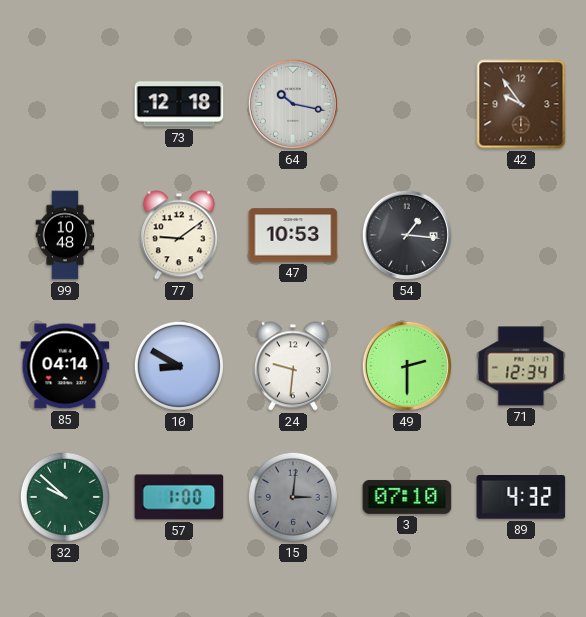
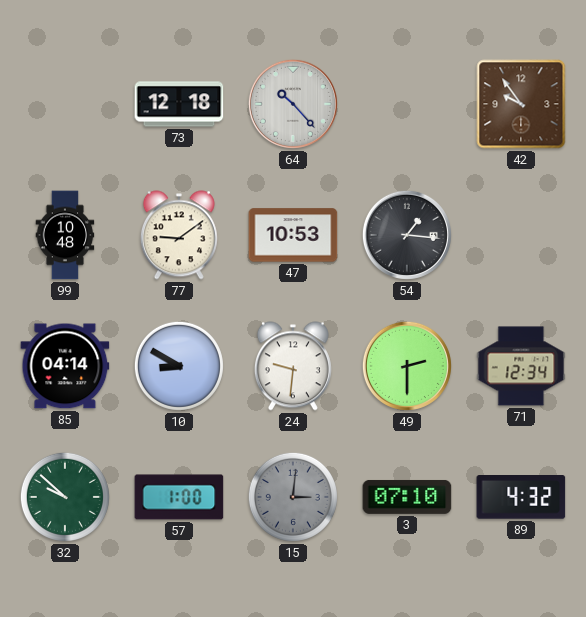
64: 10:17 -> 10:23 (293, 104)
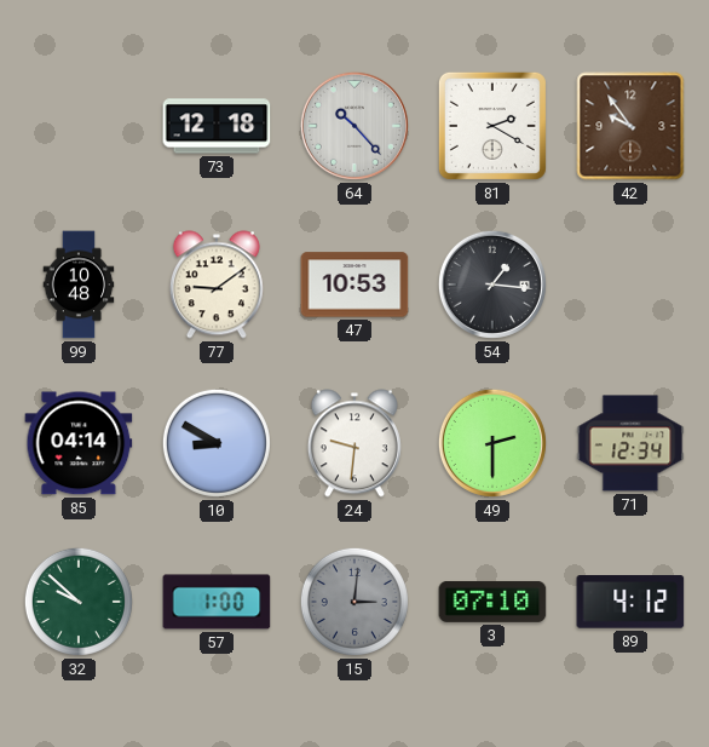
81: none -> 2:20 (492, 126)
89: 4:32 -> 4:12 (630, 602)
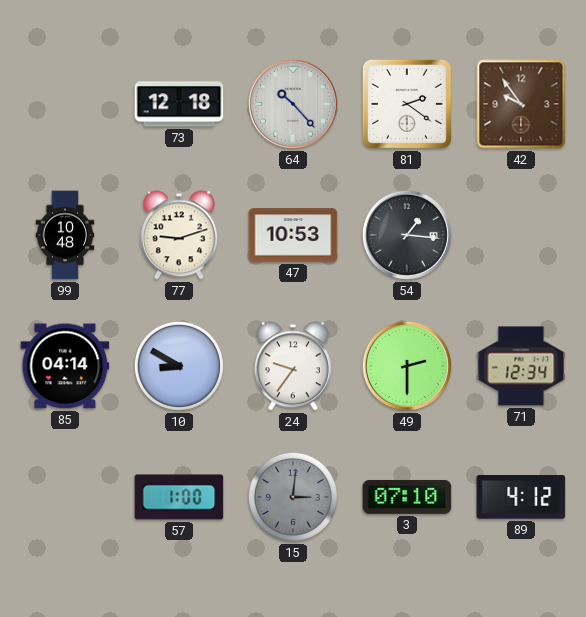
81: 2:20 -> 2:21 (407, 104)
77: 9:09 -> 9:12 (179, 235)
24: 9:31 -> 9:36 (293, 366)
32: 9:52 -> none (79, 602)
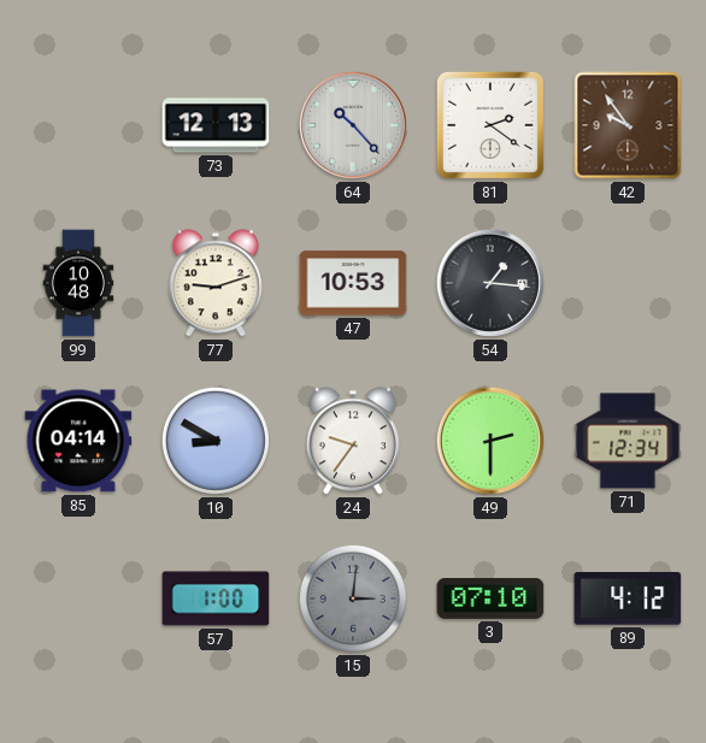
73: 12:18 -> 12:13 (216, 125)
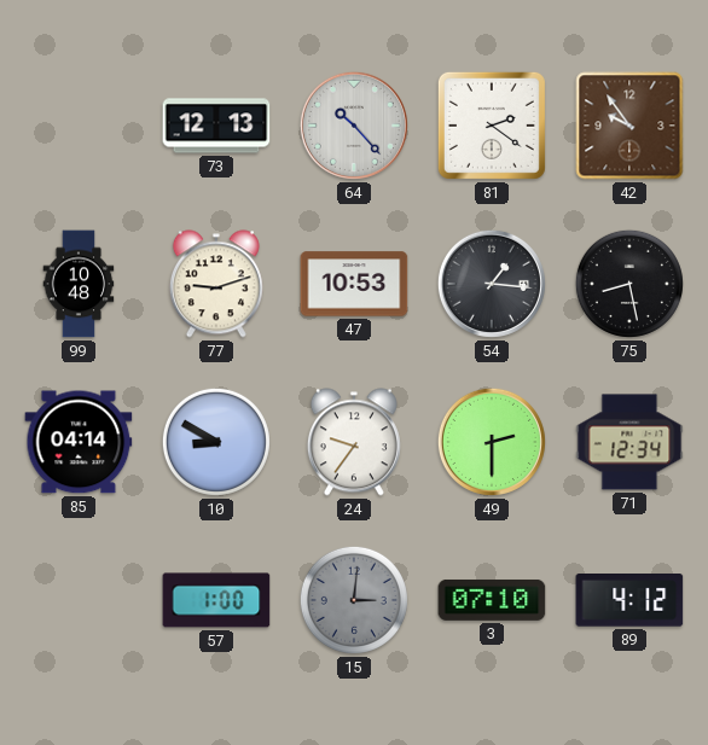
75: none -> 8:28 (629, 284)
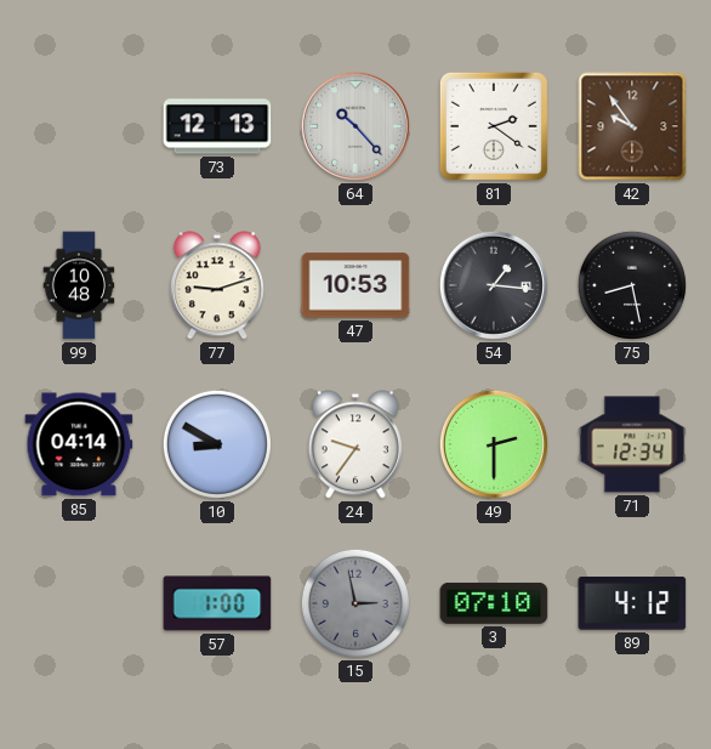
15: 3:01 -> 2:58 (355, 603)
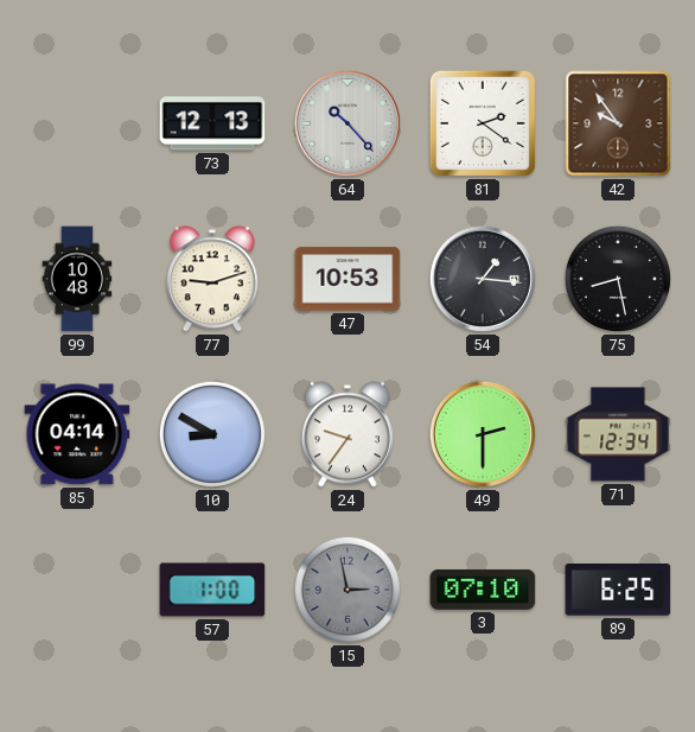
89: 4:12 -> 6:25 (618, 590)
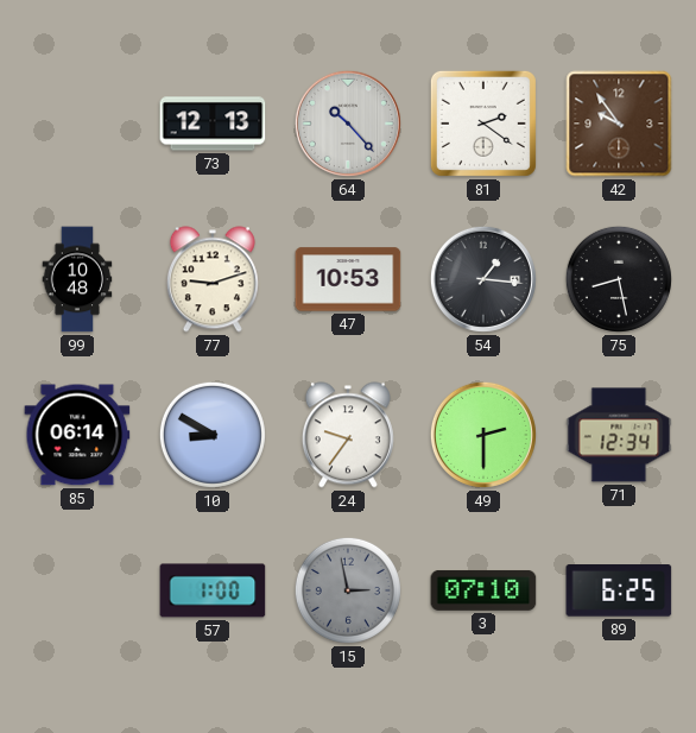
85: 04:14 -> 06:14 (77, 435)
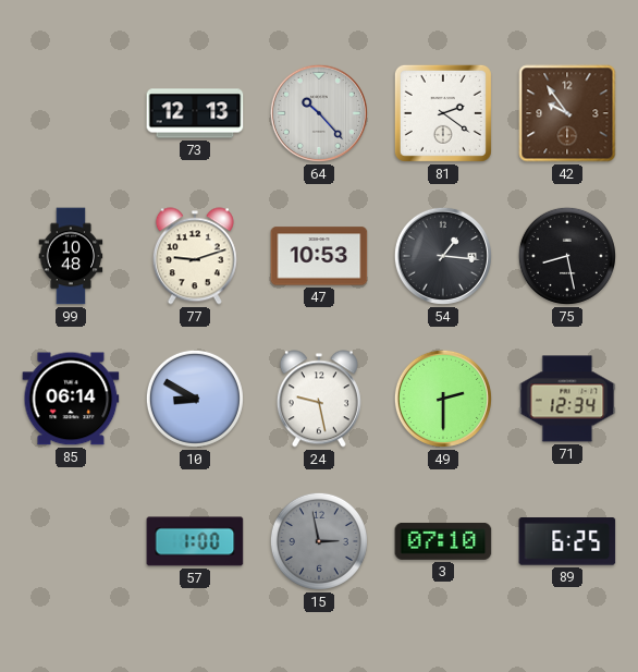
24: 9:36 -> 9:28 (319, 399)
